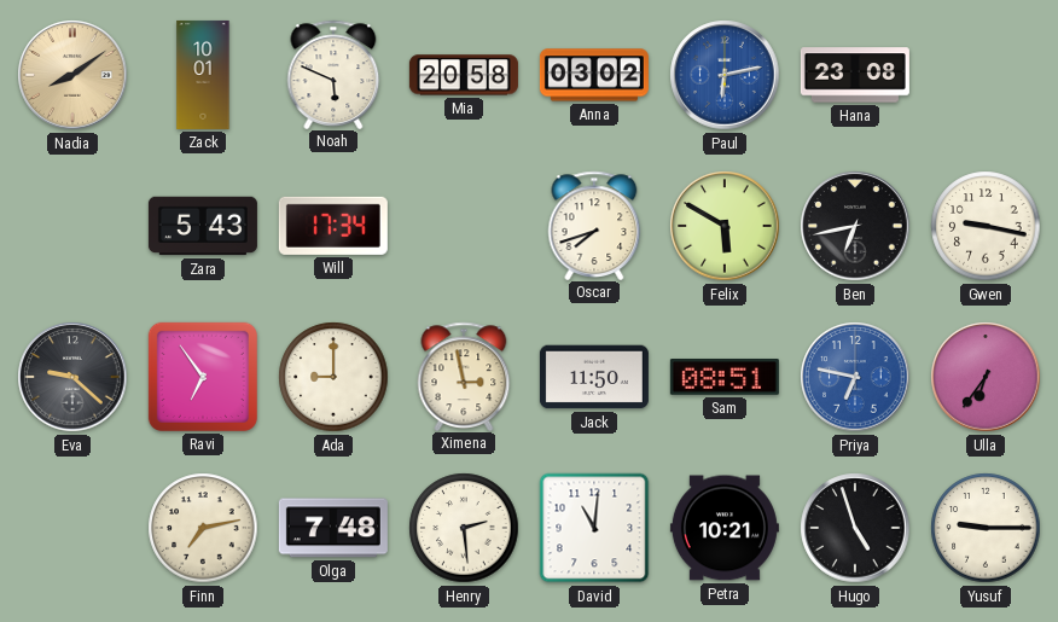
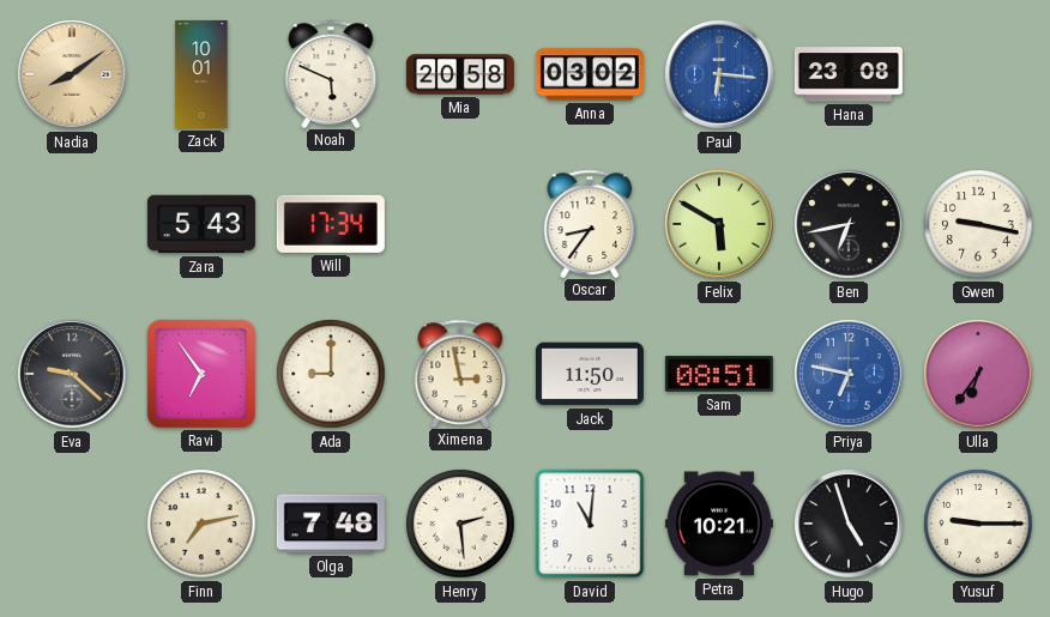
Paul: 6:13 -> 6:16 (719, 74)
Oscar: 7:42 -> 8:36 (590, 223)
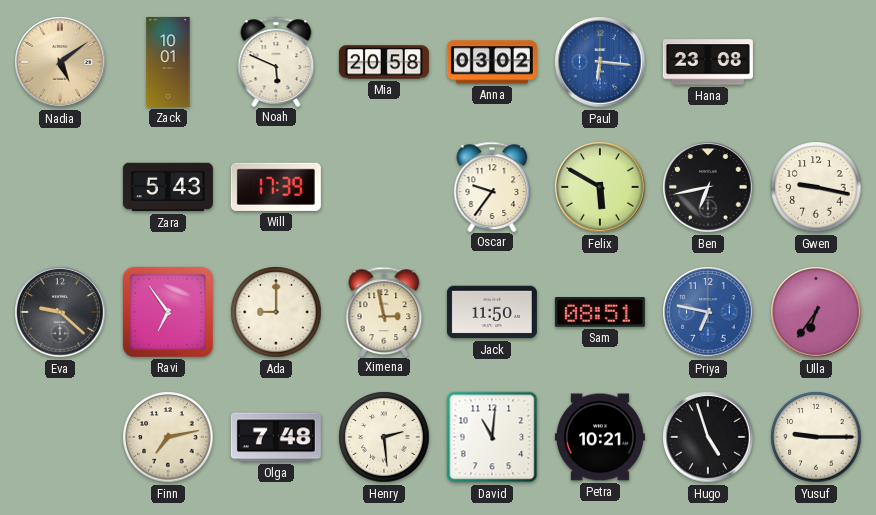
Nadia: 8:09 -> 5:09 (60, 62)
Will: 17:34 -> 17:39 (276, 187)
Oscar: 8:36 -> 9:36 (492, 186)
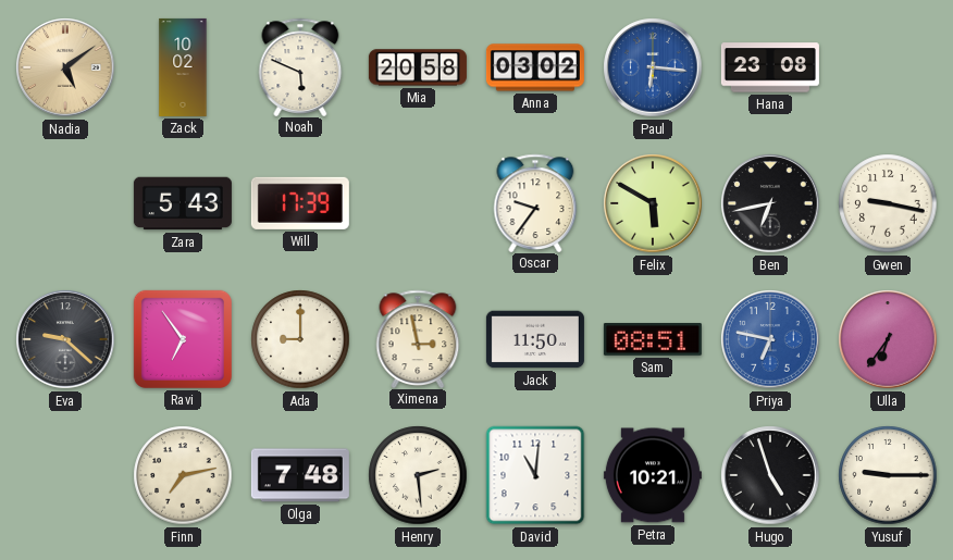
Zack: 10:01 -> 10:02 (183, 67)
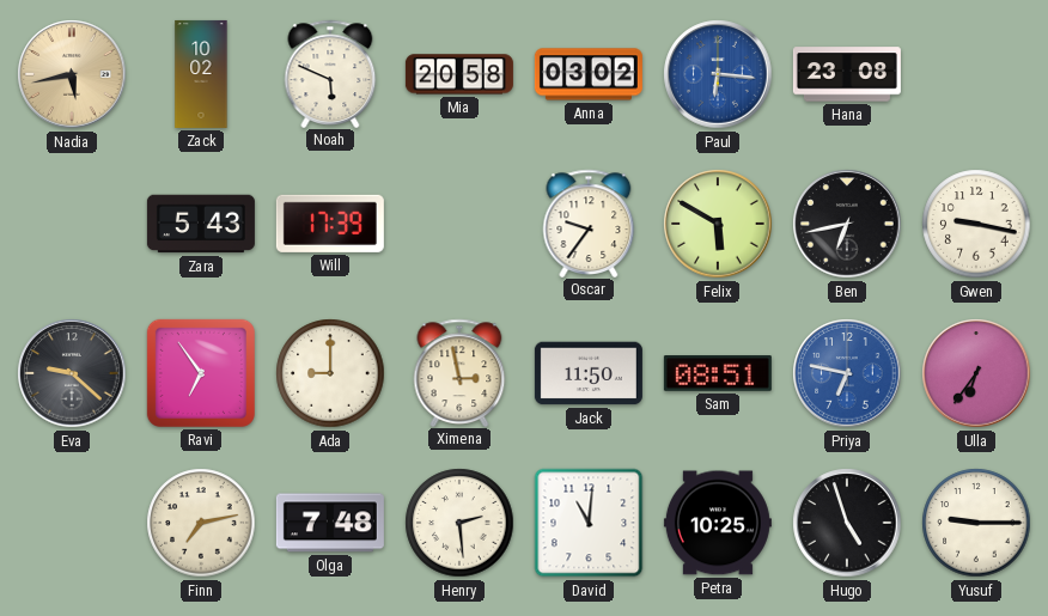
Nadia: 5:09 -> 5:43 (72, 74)
Petra: 10:21 -> 10:25 (718, 523)
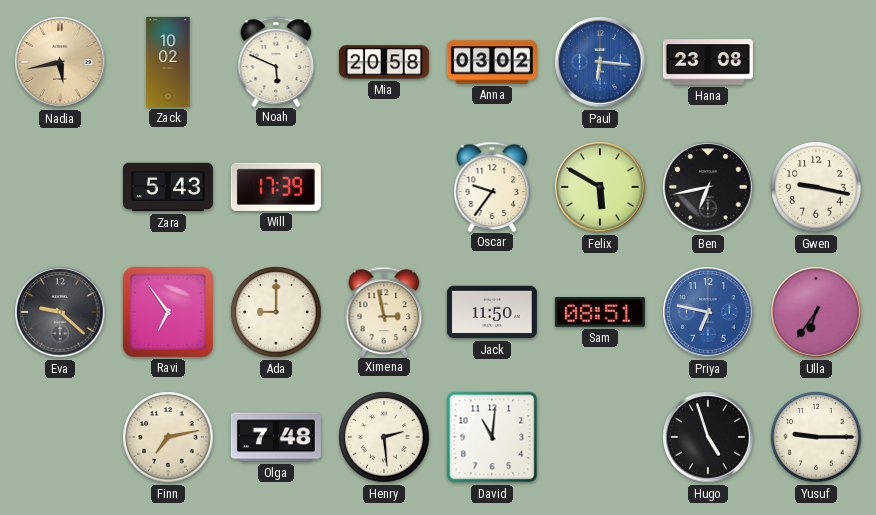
Petra: 10:25 -> none (718, 523)
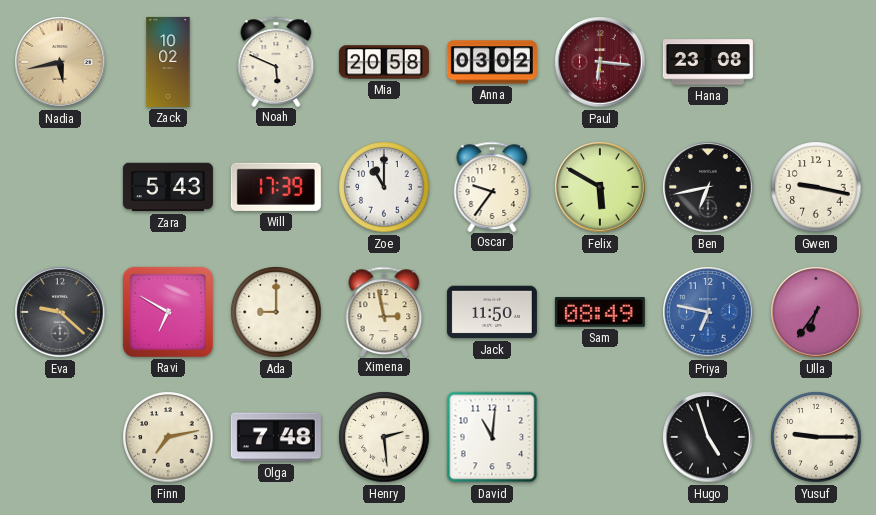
Paul dial: blue -> burgundy (600, 62)
Zoe: none -> 11:00 (384, 187)
Ravi: 6:54 -> 6:50 (168, 312)
Sam: 08:51 -> 08:49 (600, 313)
